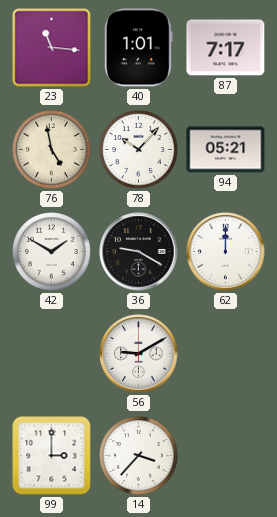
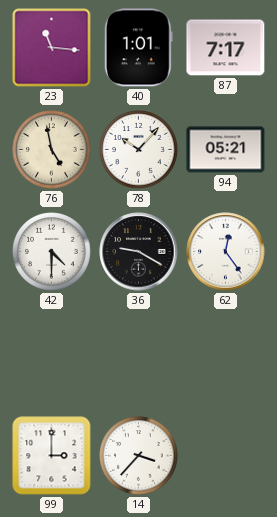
42: 1:50 -> 4:30 (52, 252)
62: 12:00 -> 12:24 (226, 252)
56: 9:10 -> none (139, 354)
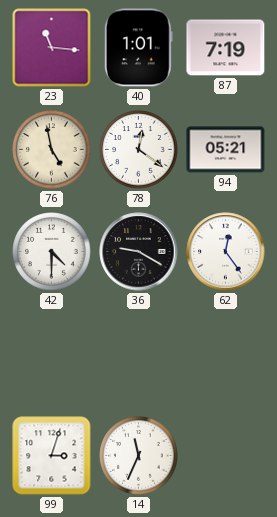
87: 7:17 -> 7:19 (226, 48)
78: 10:07 -> 12:21 (139, 150)
99: 3:00 -> 3:03 (52, 456)
14: 3:37 -> 11:34 (139, 456)
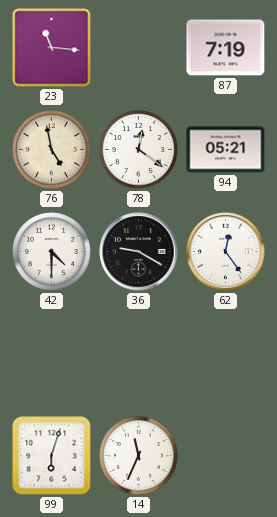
40: 1:01 -> none (138, 48)
99: 3:03 -> 6:03 (52, 456)
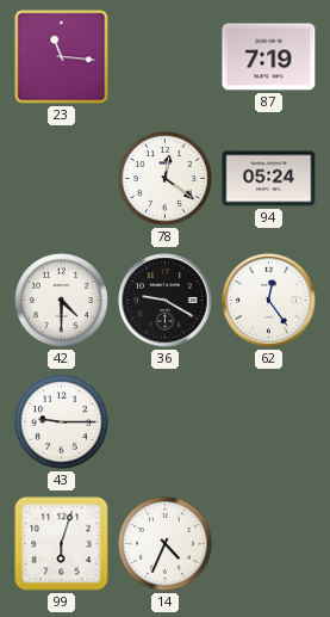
76: 4:58 -> none (52, 150)
94: 05:21 -> 05:24 (269, 179)
43: none -> 9:15 (62, 422)
14: 11:34 -> 4:34 (166, 544)
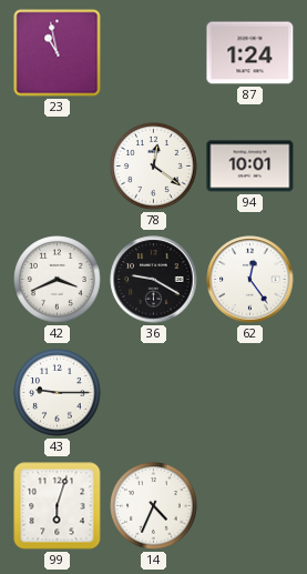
23: 11:16 -> 10:58 (58, 53)
87: 7:19 -> 1:24 (250, 53)
94: 05:24 -> 10:01 (250, 167)
42: 4:30 -> 3:41 (58, 280)
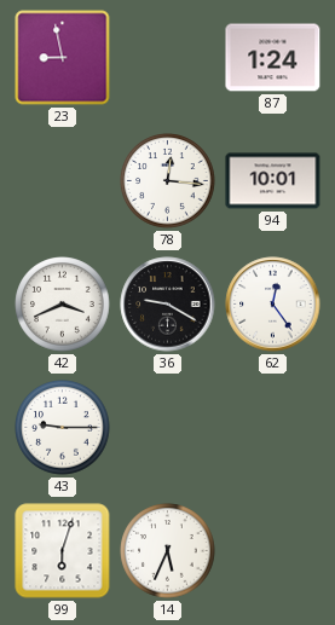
23: 10:58 -> 8:58 (63, 58)
78: 12:21 -> 12:16 (168, 181)
14: 4:34 -> 5:34 (168, 551)
